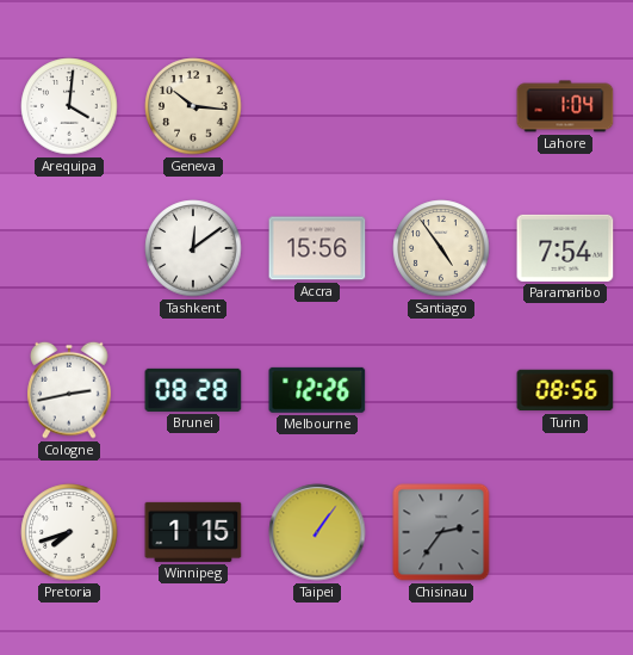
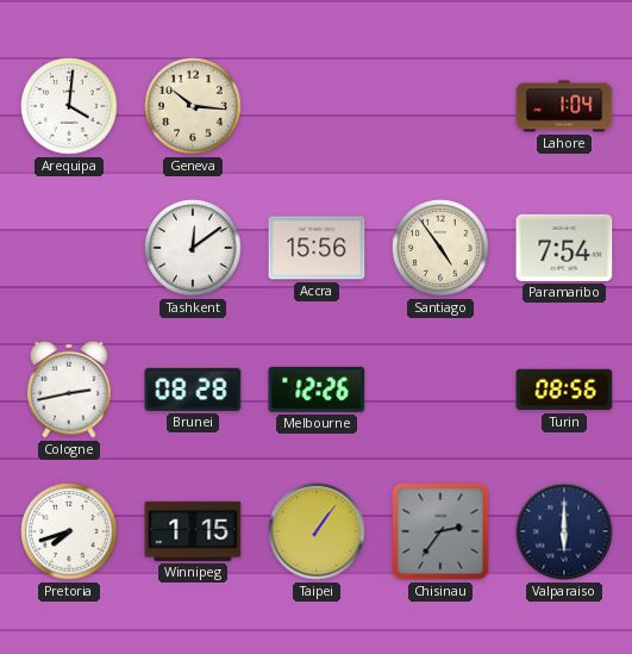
Valparaiso: none -> 6:00 (564, 531)
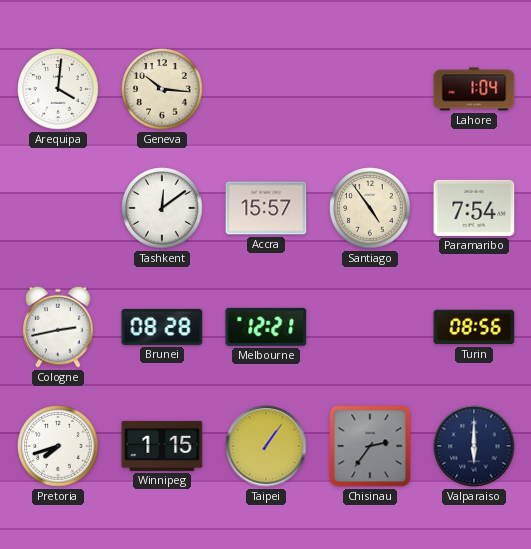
Accra: 15:56 -> 15:57 (266, 208)
Melbourne: 12:26 -> 12:21 (266, 327)
